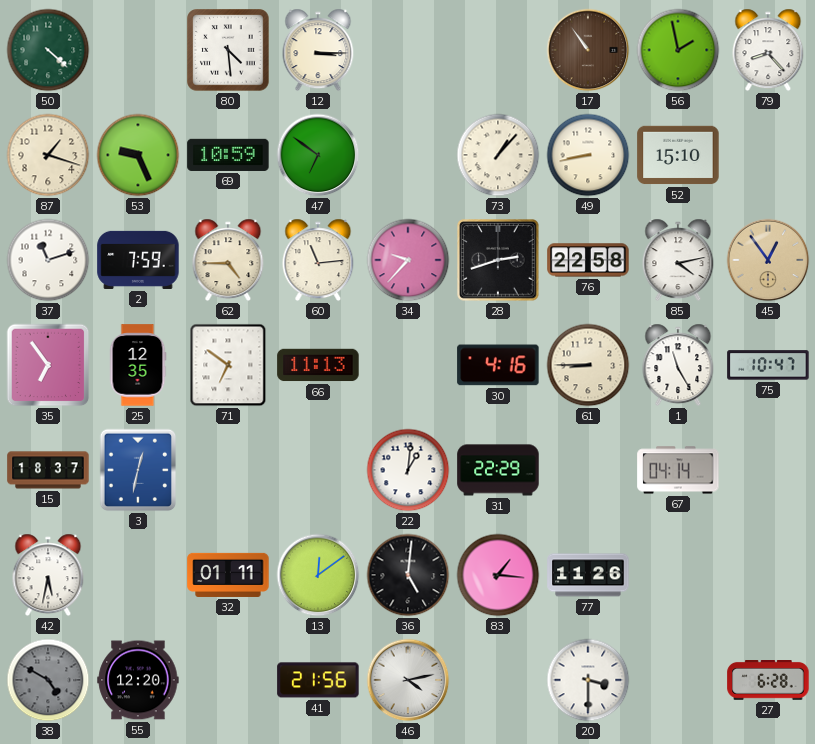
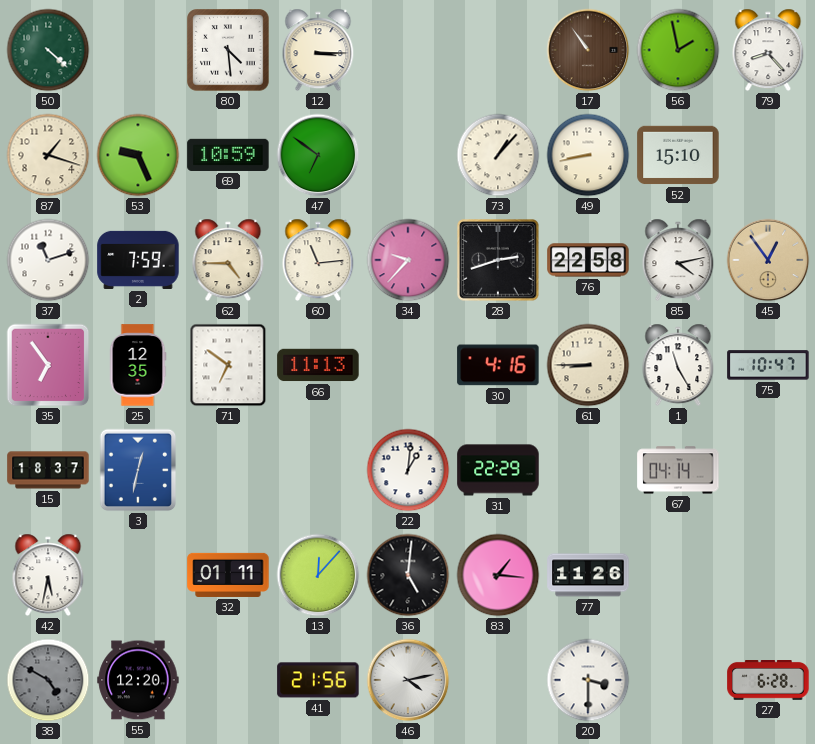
13: 12:09 -> 12:07 (318, 575)
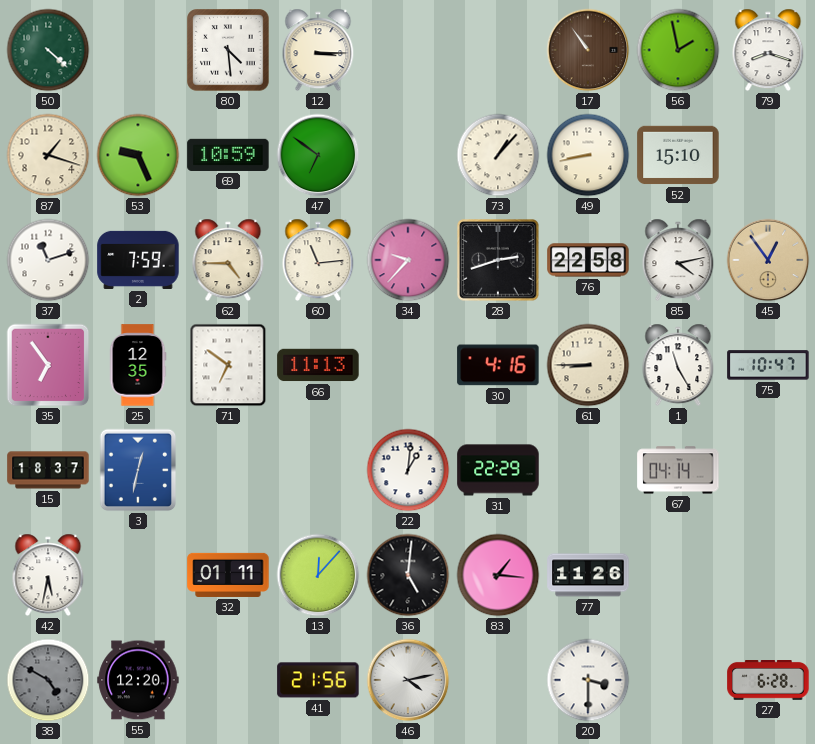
79: 8:23 -> 8:18 (768, 50)
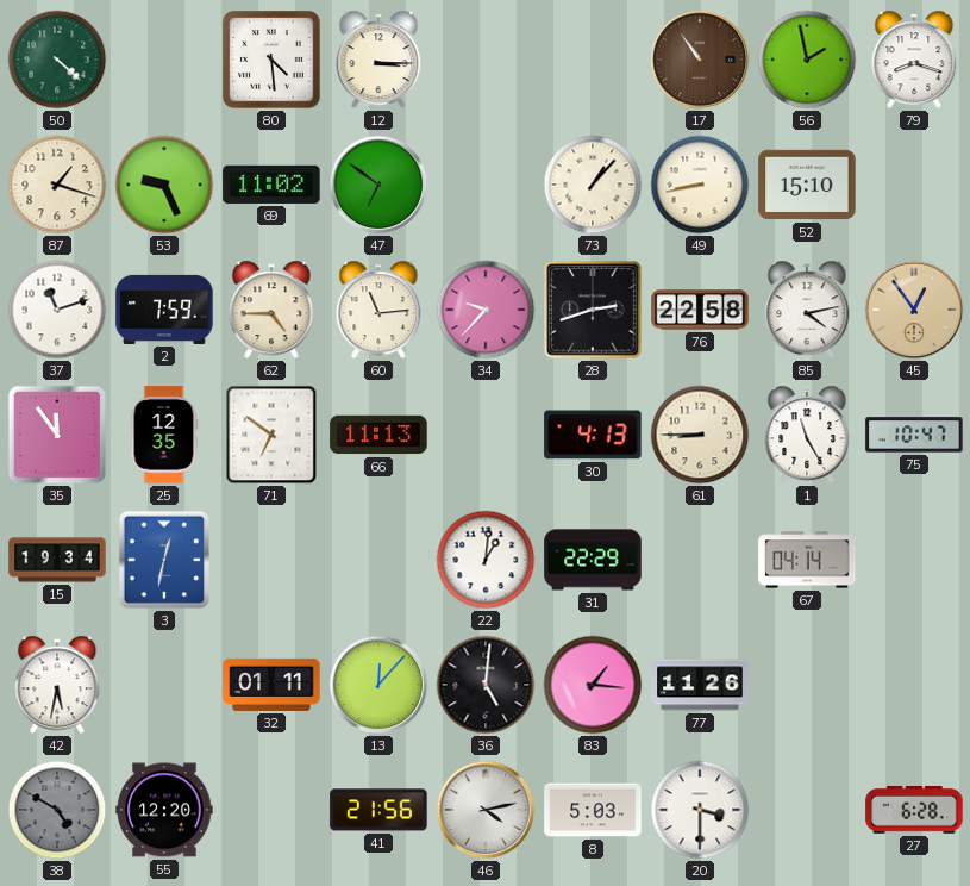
69: 10:59 -> 11:02 (271, 185)
35: 6:54 -> 11:54 (57, 435)
30: 4:16 -> 4:13 (593, 435)
15: 18:37 -> 19:34 (57, 560)
8: none -> 5:03 (593, 810)
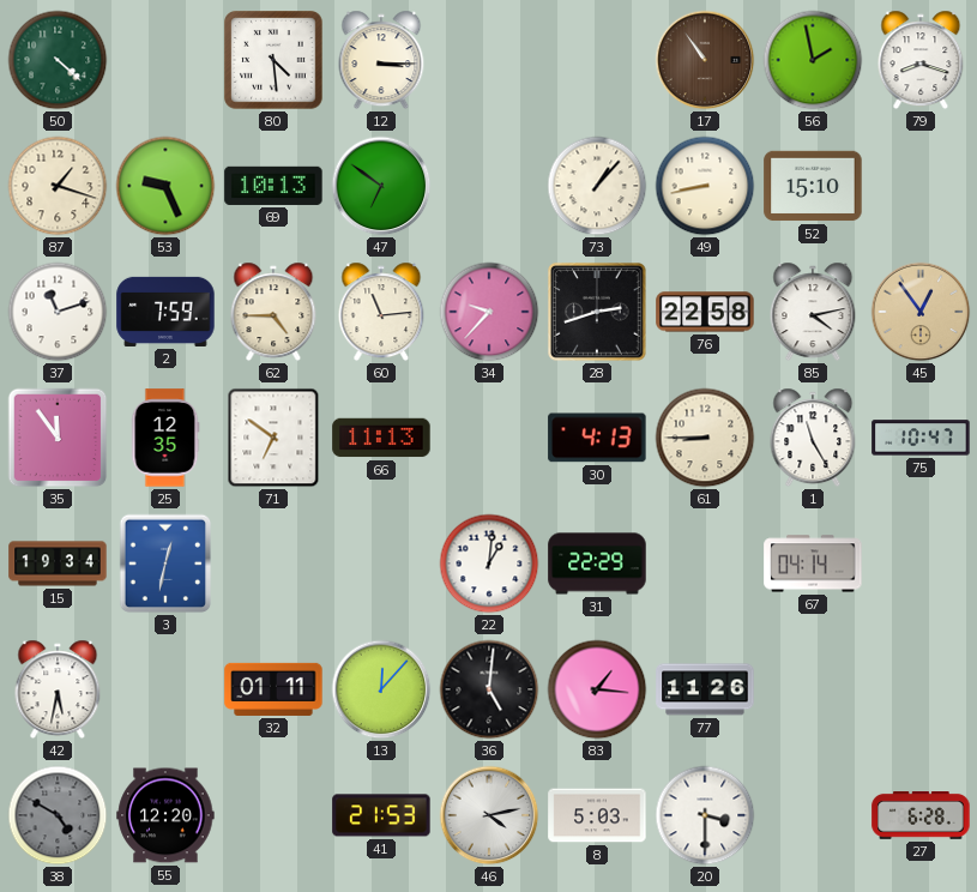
69: 11:02 -> 10:13 (273, 186)
41: 21:56 -> 21:53 (381, 815)
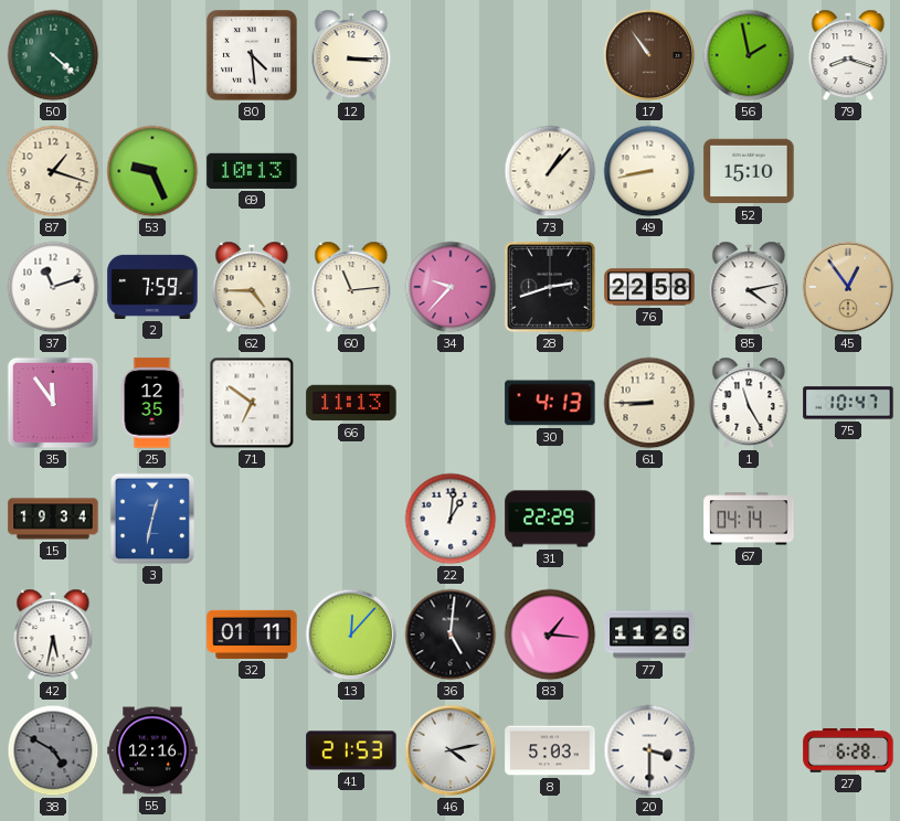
47: 6:51 -> none (381, 186)
55: 12:20 -> 12:16 (152, 750)
